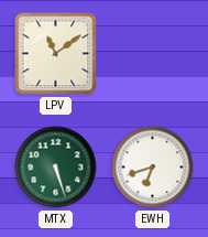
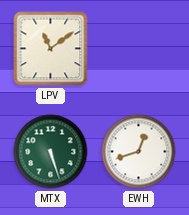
EWH: 6:42 -> 12:42 (139, 152)
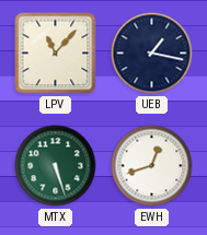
LPV: 11:09 -> 11:07 (56, 54)
UEB: none -> 1:17 (152, 54)
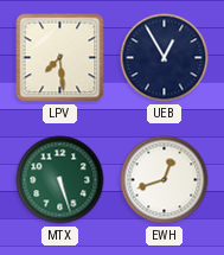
LPV: 11:07 -> 7:29 (60, 58)
UEB: 1:17 -> 12:55 (165, 58)
